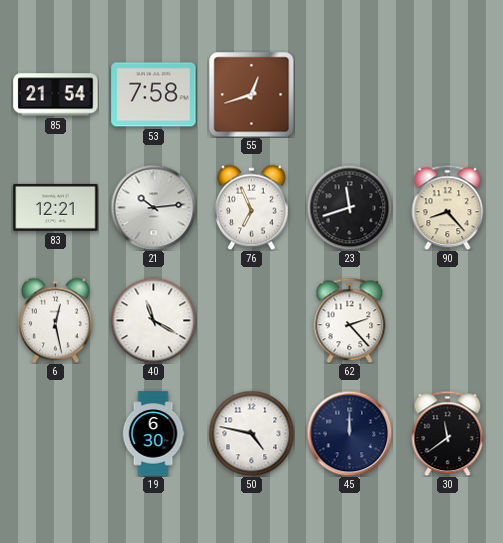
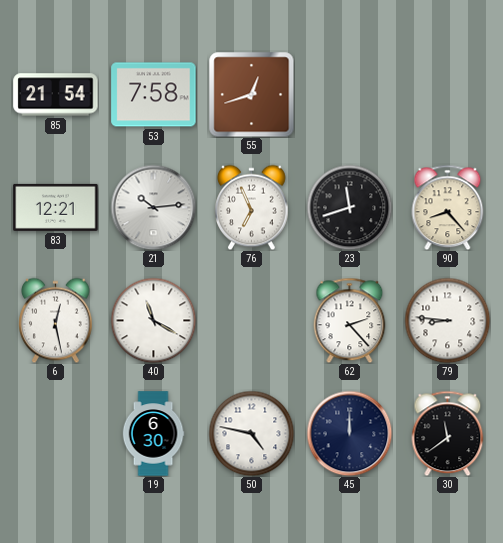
79: none -> 8:46 (447, 320)
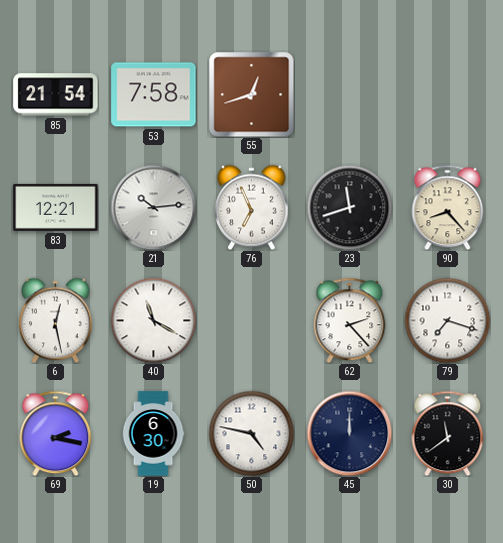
79: 8:46 -> 7:18 (447, 320)
69: none -> 2:17 (56, 433)
